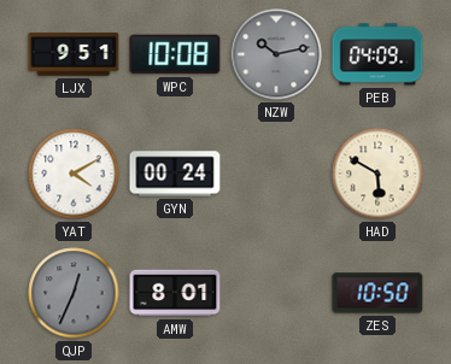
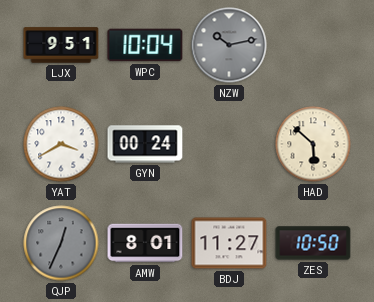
WPC: 10:08 -> 10:04 (145, 45)
PEB: 04:09 -> none (377, 54)
YAT: 4:10 -> 3:40 (61, 144)
HAD: 5:50 -> 5:52 (313, 144)
BDJ: none -> 11:27 (229, 243)
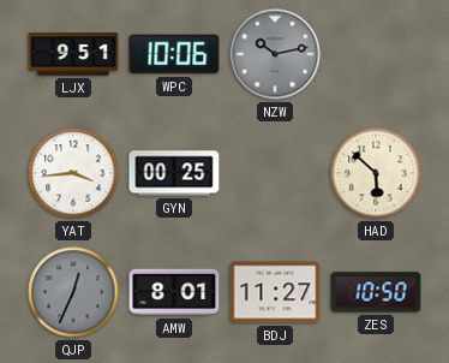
WPC: 10:04 -> 10:06 (174, 54)
YAT: 3:40 -> 3:44 (73, 173)
GYN: 00:24 -> 00:25 (174, 173)
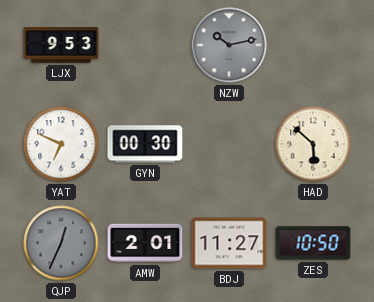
LJX: 9:51 -> 9:53 (61, 45)
WPC: 10:06 -> none (174, 54)
YAT: 3:44 -> 6:49 (61, 144)
GYN: 00:25 -> 00:30 (145, 144)
AMW: 8:01 -> 2:01 (145, 243)
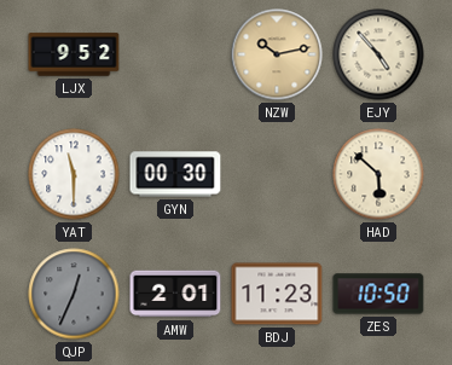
LJX: 9:53 -> 9:52 (74, 54)
NZW dial: grey -> champagne (277, 54)
EJY: none -> 4:53 (378, 54)
YAT: 6:49 -> 11:30 (74, 174)
BDJ: 11:27 -> 11:23 (277, 294)
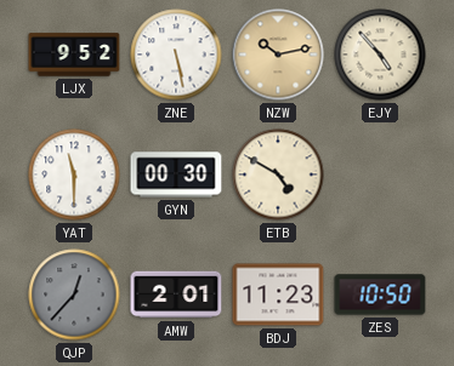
ZNE: none -> 5:28 (176, 55)
ETB: none -> 4:50 (278, 175)
HAD: 5:52 -> none (378, 174)
QJP: 12:34 -> 12:37 (74, 294)
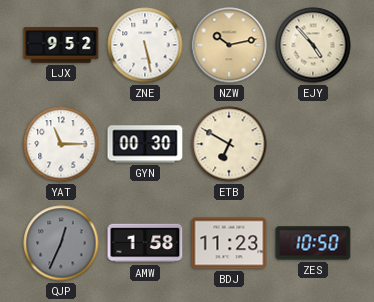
YAT: 11:30 -> 11:15 (61, 144)
ETB: 4:50 -> 6:50 (229, 144)
QJP: 12:37 -> 12:34 (61, 243)
AMW: 2:01 -> 1:58 (145, 243)
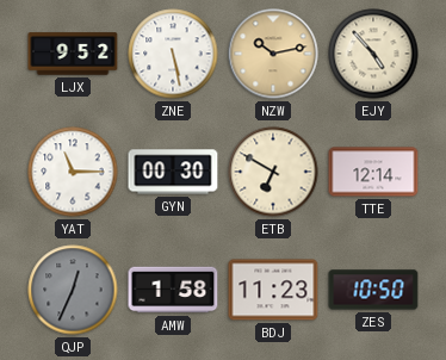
TTE: none -> 12:14 (373, 172)
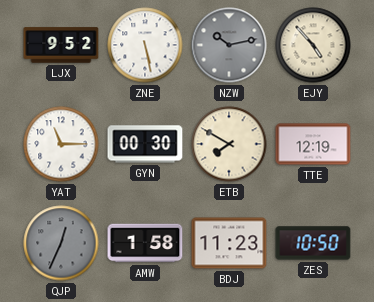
NZW dial: champagne -> grey (229, 45)
ETB: 6:50 -> 7:50 (229, 144)
TTE: 12:14 -> 12:19 (313, 144)
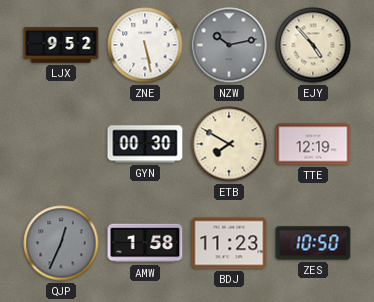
YAT: 11:15 -> none (61, 144)
